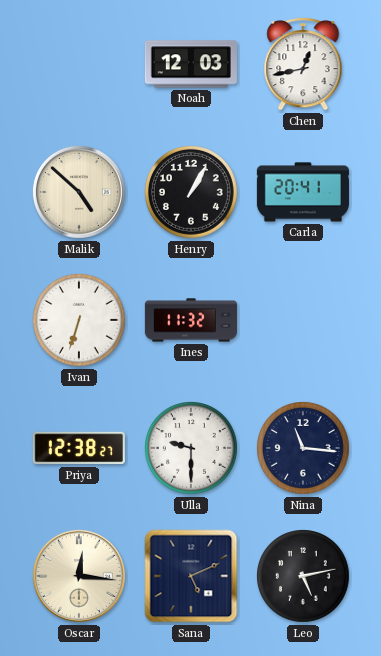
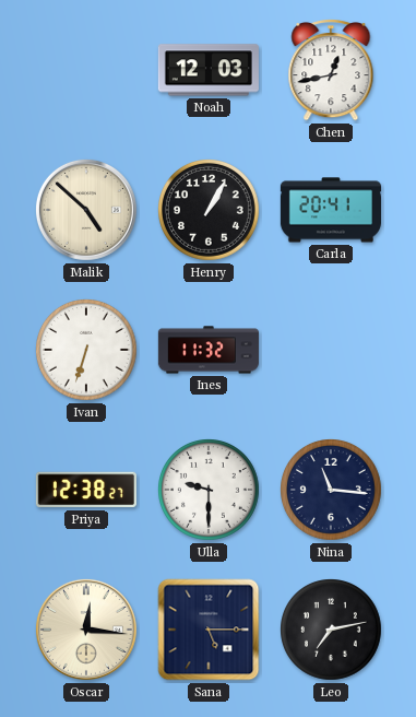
Sana: 5:11 -> 5:15 (209, 630)
Leo: 5:13 -> 7:13 (332, 631)
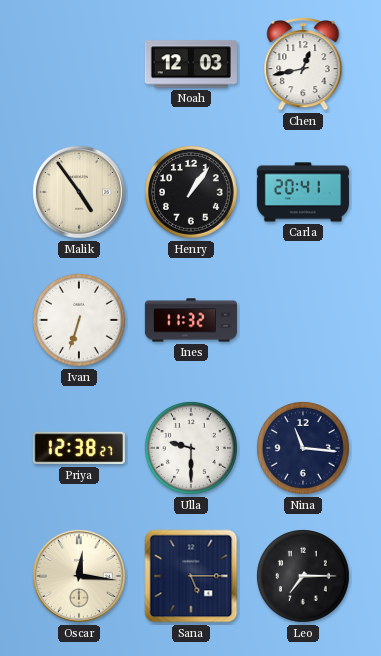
Malik: 4:52 -> 4:54 (79, 192)
Henry: 1:05 -> 1:06 (192, 193)
Leo: 7:13 -> 7:15 (304, 577)
